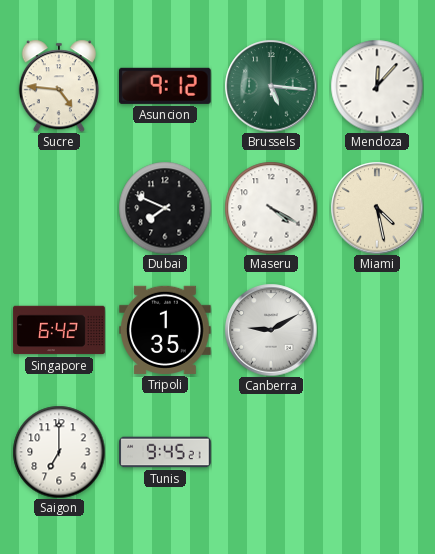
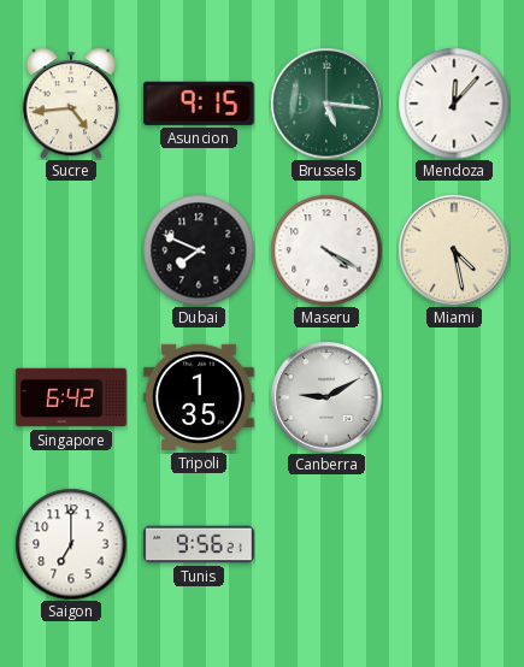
Sucre: 4:46 -> 4:44 (71, 104)
Asuncion: 9:12 -> 9:15 (199, 104)
Tunis: 9:45 -> 9:56 (199, 544)
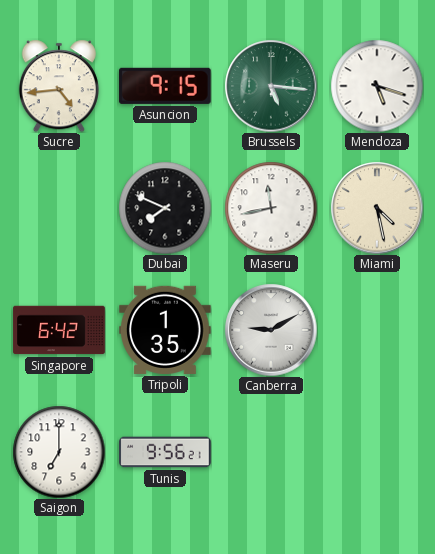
Mendoza: 12:07 -> 5:18 (377, 86)
Maseru: 4:20 -> 11:43 (271, 208)
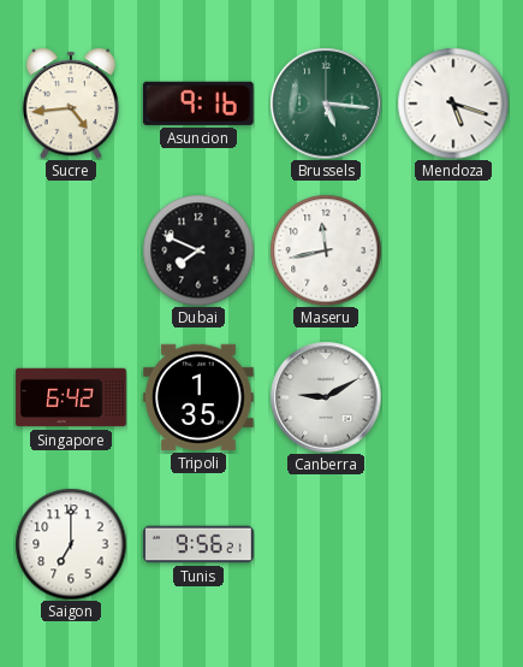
Asuncion: 9:15 -> 9:16 (198, 104)
Miami: 4:28 -> none (377, 208)
